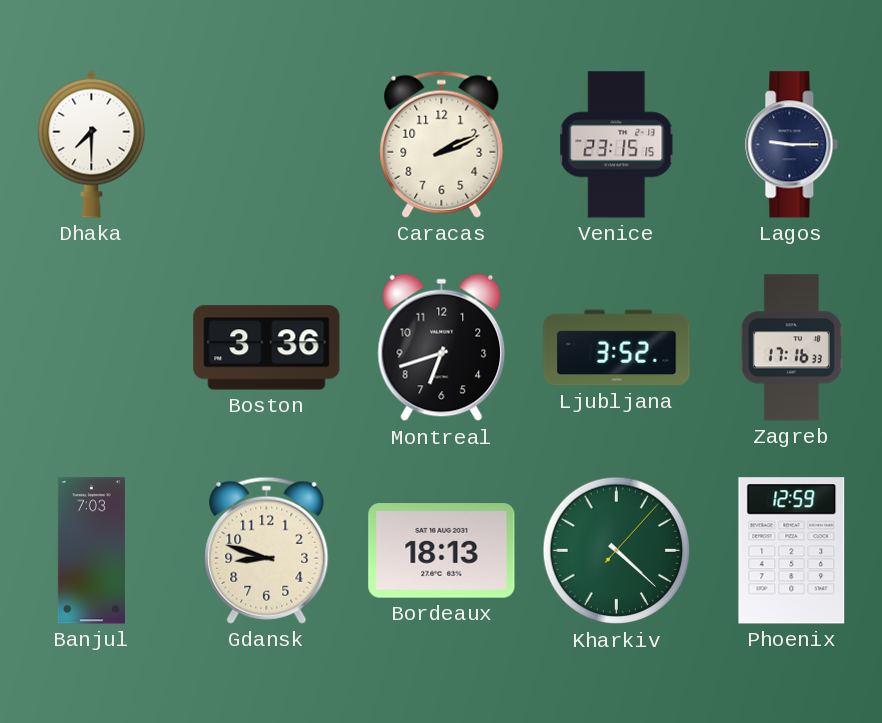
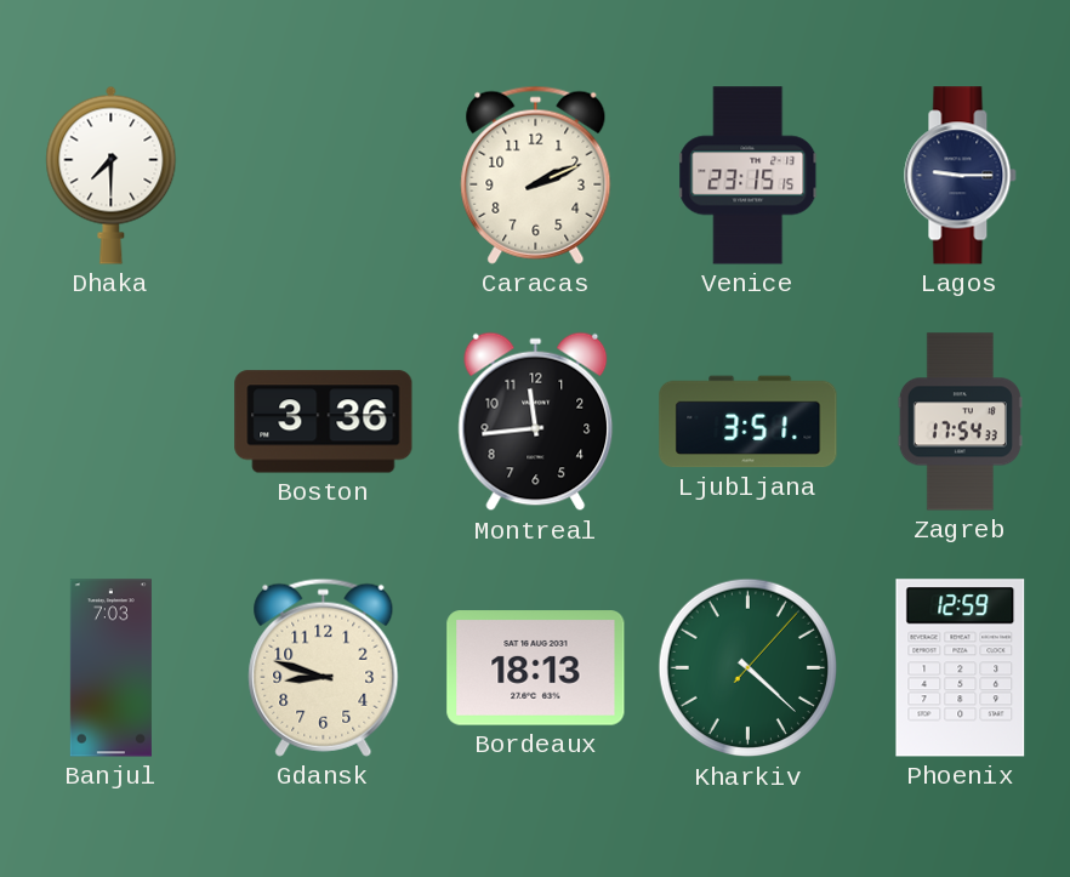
Montreal: 6:42 -> 11:44 (536, 422)
Ljubljana: 3:52 -> 3:51 (749, 422)
Zagreb: 17:16 -> 17:54 (960, 422)
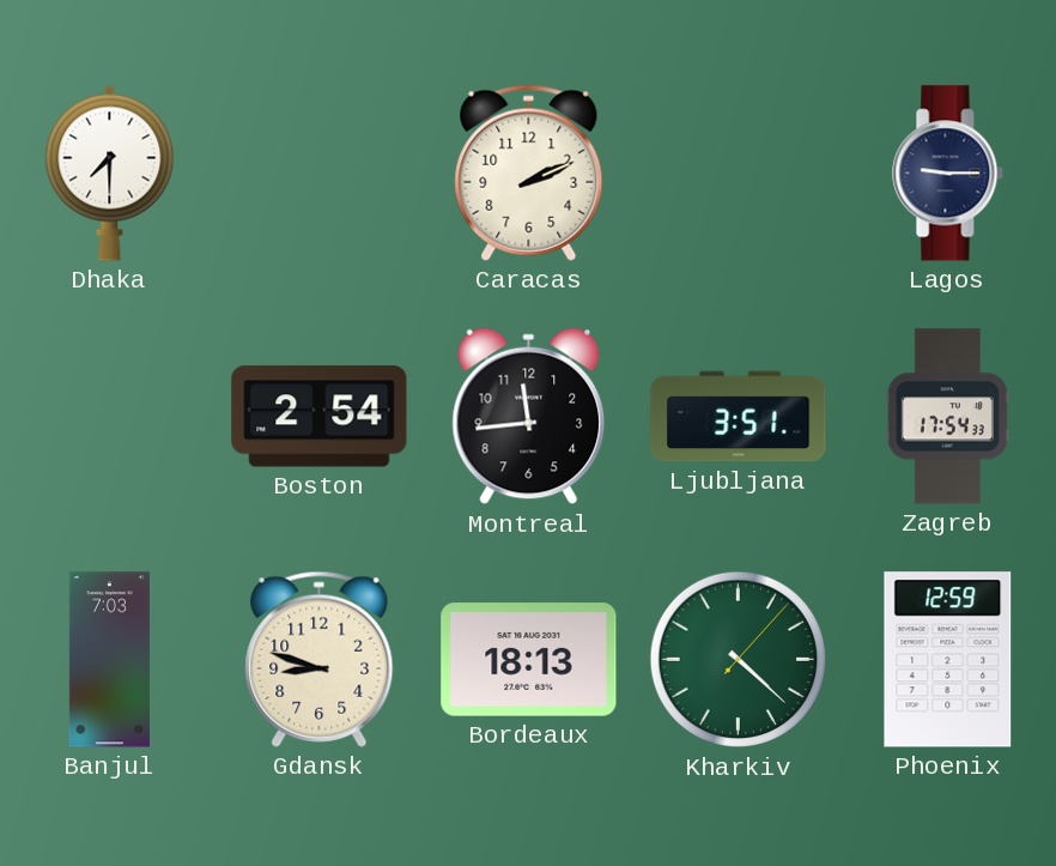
Venice: 23:15 -> none (749, 176)
Boston: 3:36 -> 2:54 (320, 417)
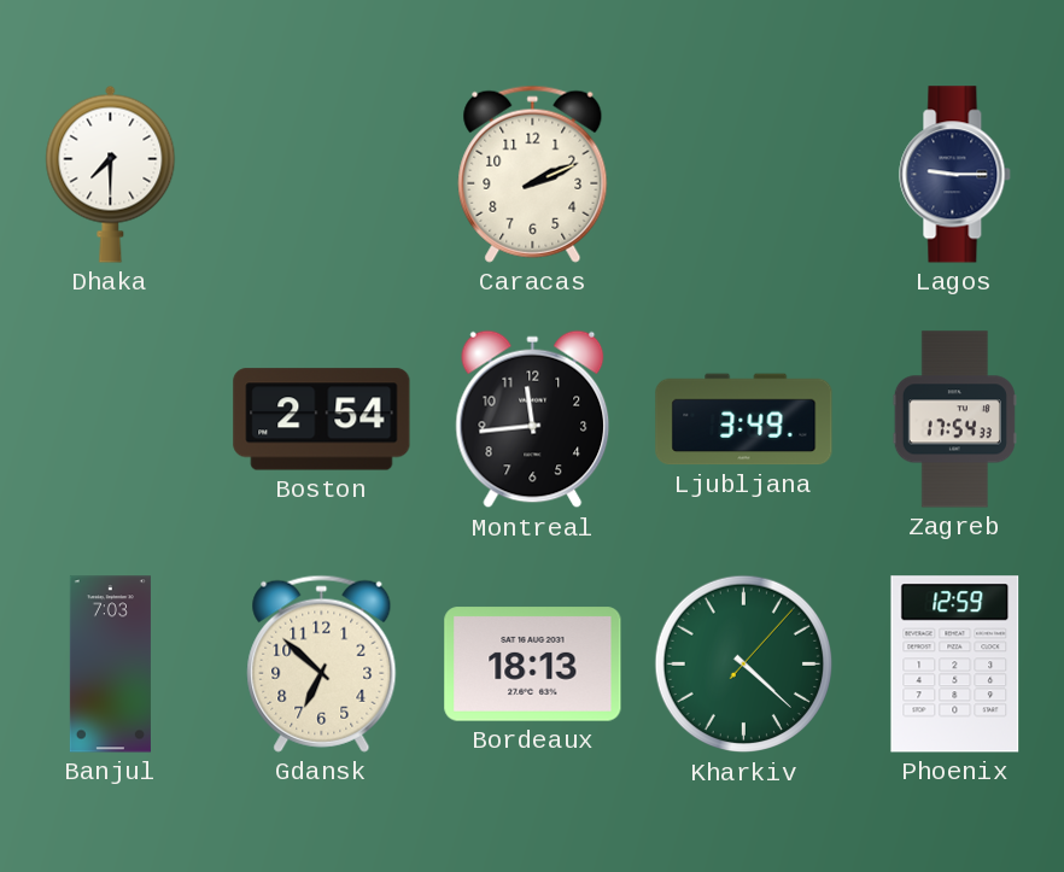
Ljubljana: 3:51 -> 3:49 (744, 420)
Gdansk: 8:48 -> 6:52 (322, 663)
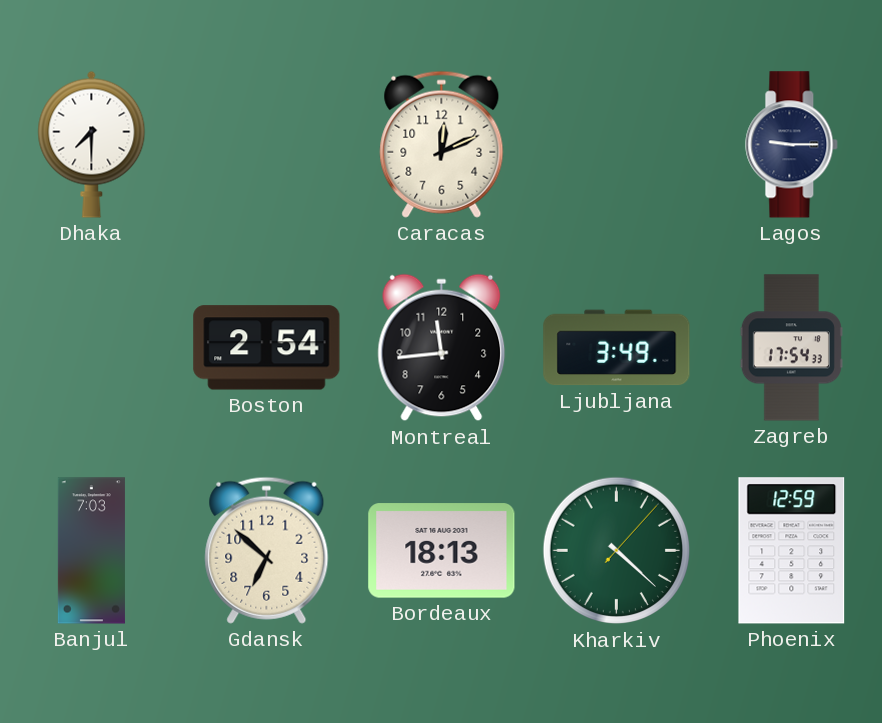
Caracas: 2:11 -> 12:11 (442, 144)
